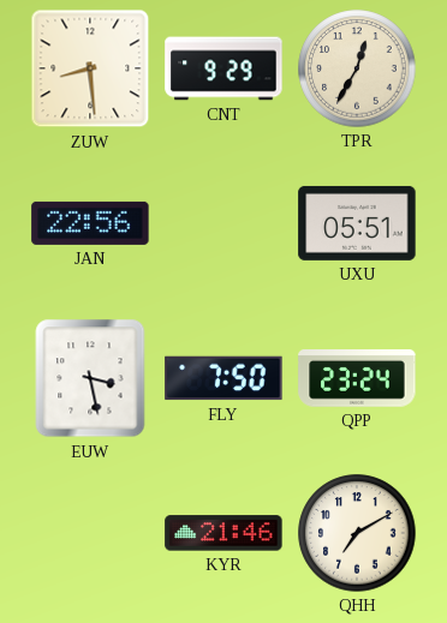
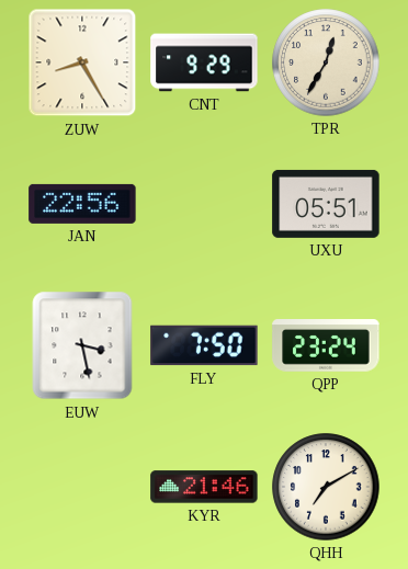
ZUW: 8:29 -> 8:25 (82, 62)
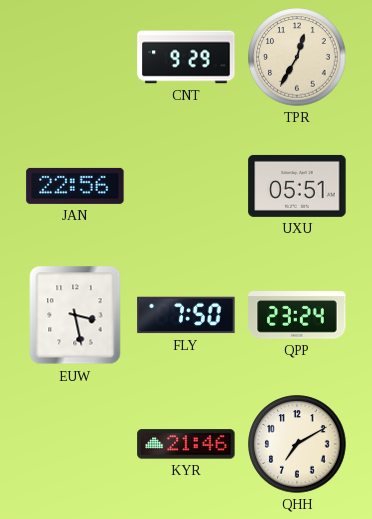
ZUW: 8:25 -> none (82, 62)
